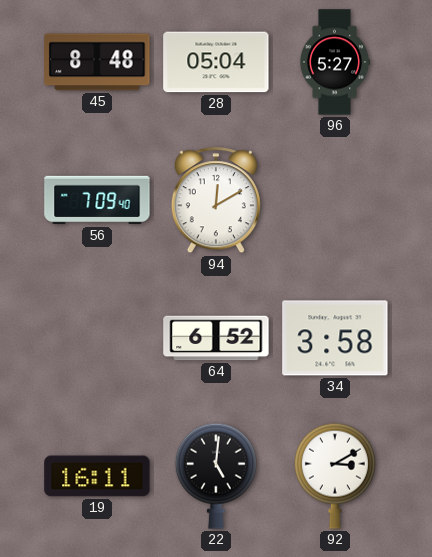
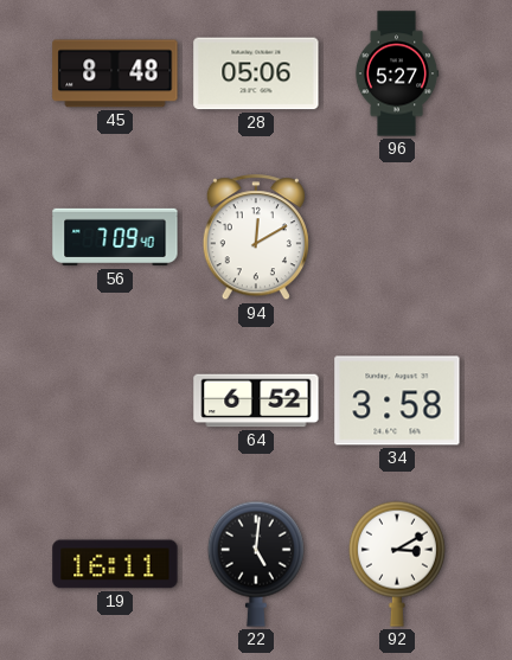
28: 05:04 -> 05:06 (256, 73)
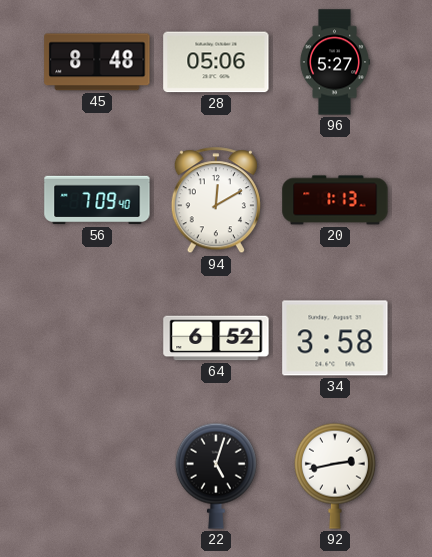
20: none -> 1:13 (335, 200)
19: 16:11 -> none (115, 564)
22: 5:01 -> 5:03 (216, 476)
92: 3:10 -> 2:43 (335, 476)
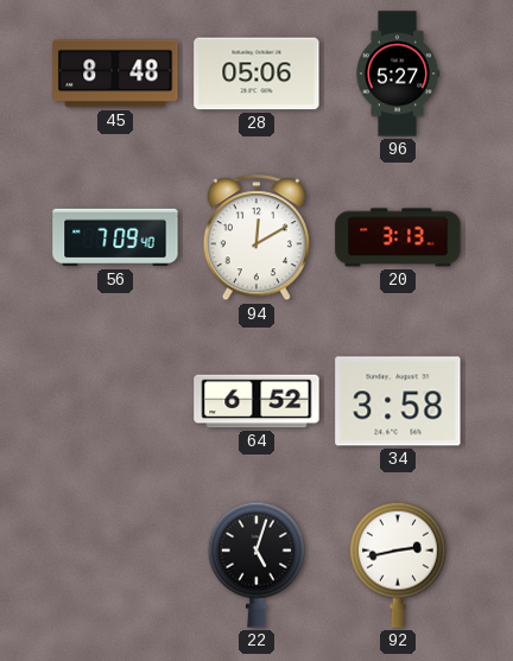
20: 1:13 -> 3:13 (398, 237)
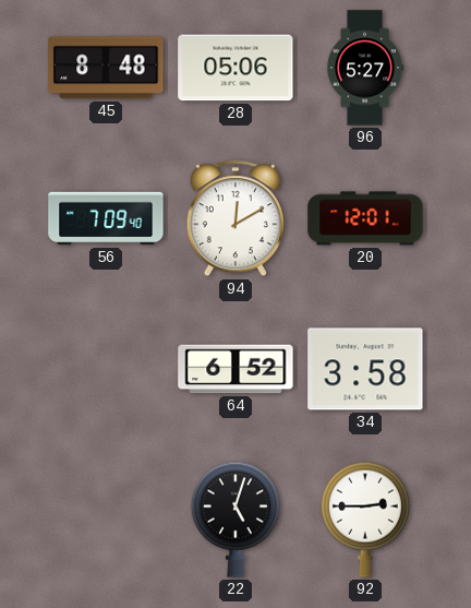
20: 3:13 -> 12:01 (365, 218)
92: 2:43 -> 2:45 (365, 520)
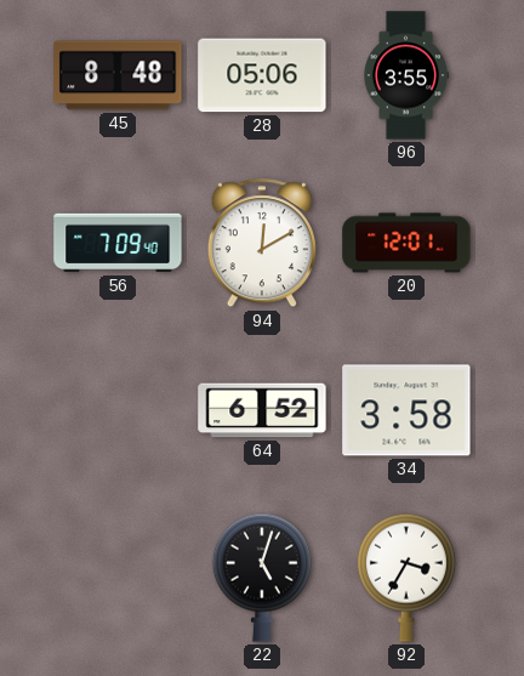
96: 5:27 -> 3:55 (406, 75)
92: 2:45 -> 3:35 (406, 578)
